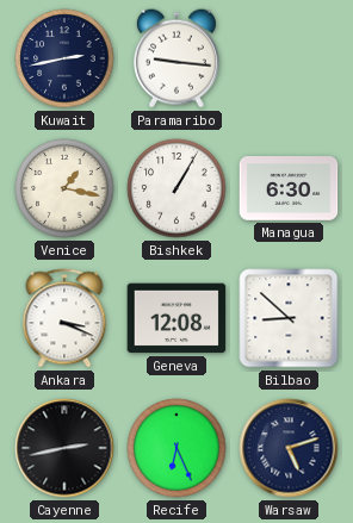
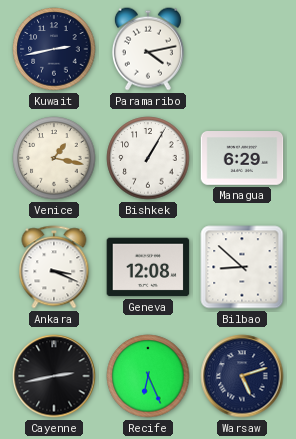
Paramaribo: 9:16 -> 4:13 (148, 49)
Managua: 6:30 -> 6:29 (242, 159)
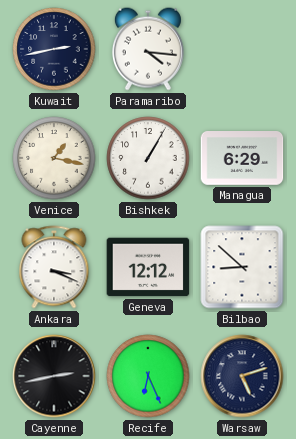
Paramaribo: 4:13 -> 4:16 (148, 49)
Geneva: 12:08 -> 12:12 (148, 267)
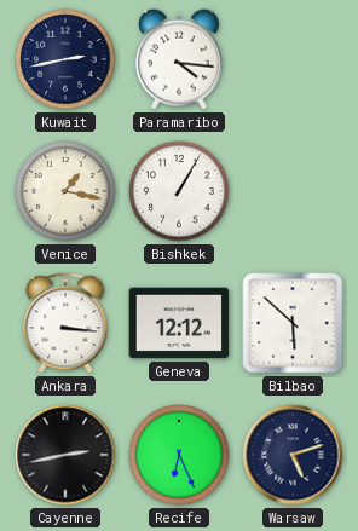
Managua: 6:29 -> none (242, 159)
Ankara: 3:19 -> 3:16 (65, 323)
Bilbao: 8:52 -> 5:52 (293, 323)
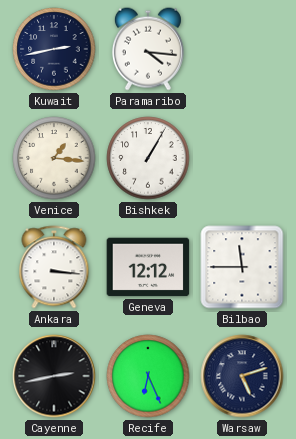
Venice: 1:17 -> 1:16 (54, 158)
Bilbao: 5:52 -> 11:45 (242, 267)
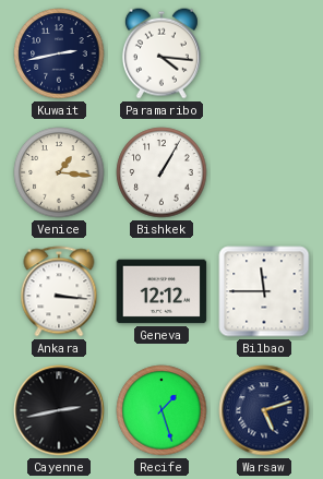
Recife: 6:26 -> 1:27 (161, 410)
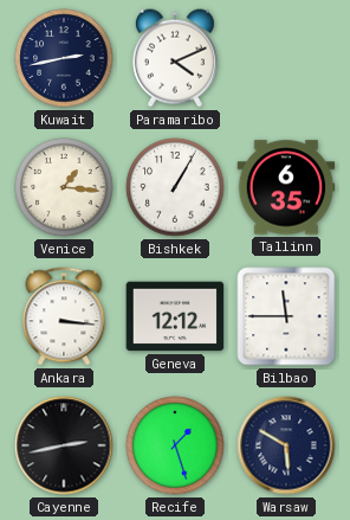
Paramaribo: 4:16 -> 4:11 (175, 58)
Tallinn: none -> 6:35 (286, 187)
Warsaw: 5:12 -> 5:50 (286, 445)
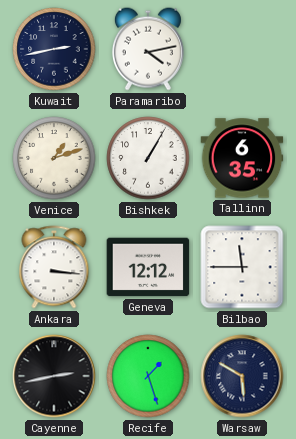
Paramaribo: 4:11 -> 4:13 (148, 49)
Venice: 1:16 -> 1:12 (54, 158)
